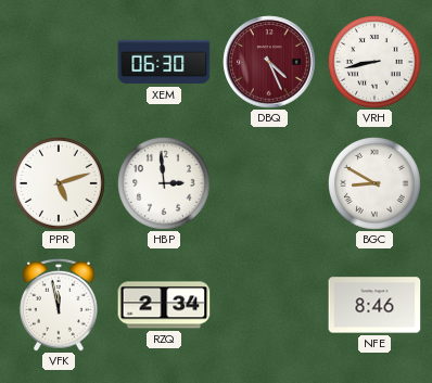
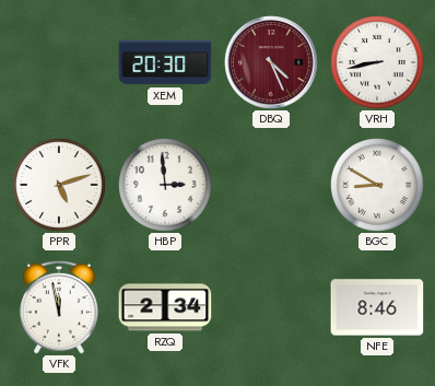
XEM: 06:30 -> 20:30 (165, 62)
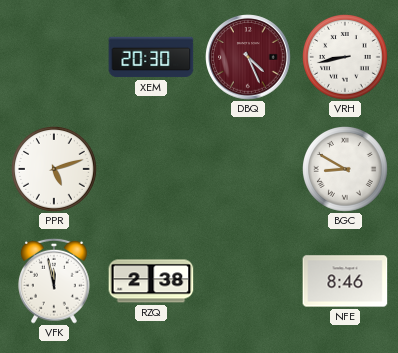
HBP: 2:59 -> none (166, 186)
RZQ: 2:34 -> 2:38 (151, 281)
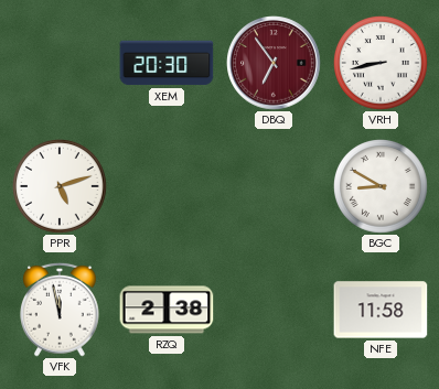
DBQ: 4:26 -> 6:54 (274, 63)
NFE: 8:46 -> 11:58 (381, 310)
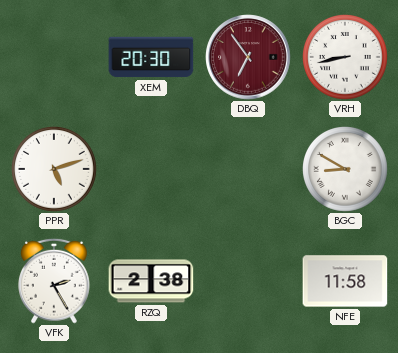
VFK: 11:58 -> 2:25 (55, 281)
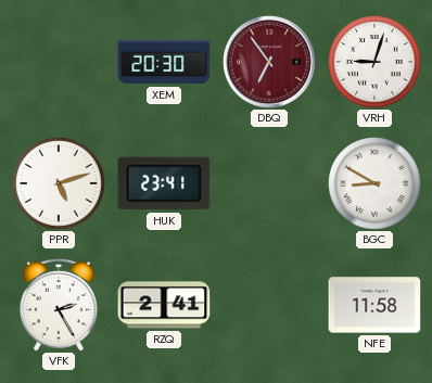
VRH: 8:43 -> 9:03 (376, 63)
HUK: none -> 23:41 (164, 183)
RZQ: 2:38 -> 2:41 (164, 305)
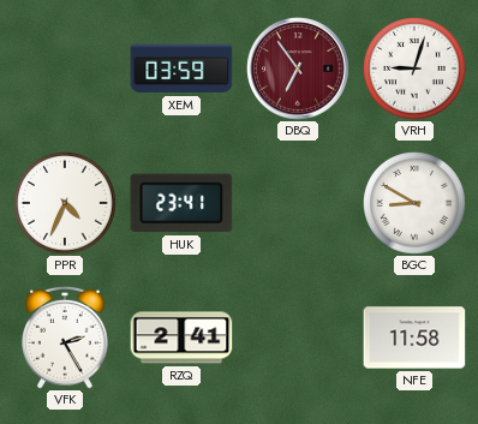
XEM: 20:30 -> 03:59 (181, 68)
PPR: 5:12 -> 4:34 (66, 204)
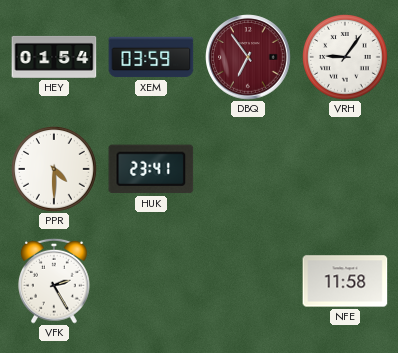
HEY: none -> 01:54 (54, 57)
VRH: 9:03 -> 9:06 (346, 58)
PPR: 4:34 -> 4:30 (55, 170)
BGC: 8:50 -> none (416, 204)
RZQ: 2:41 -> none (181, 338)
